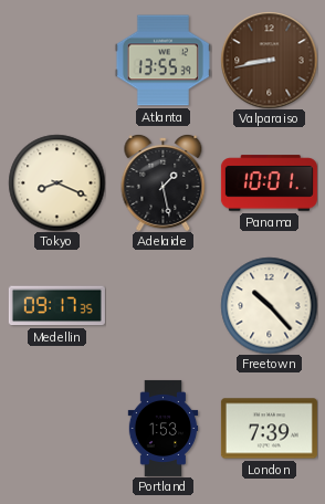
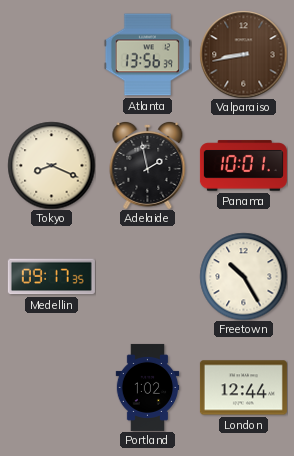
Atlanta: 13:55 -> 13:56 (147, 55)
Adelaide: 1:28 -> 1:58 (148, 165)
Freetown: 10:23 -> 10:25 (243, 276)
Portland: 1:53 -> 1:02 (148, 387)
London: 7:39 -> 12:44 (243, 388)
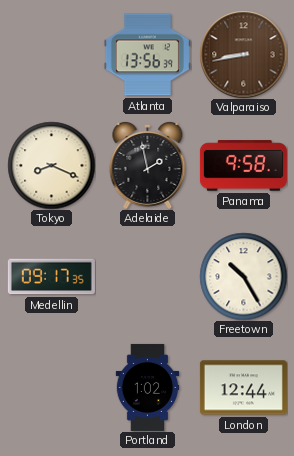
Panama: 10:01 -> 9:58 (243, 166)
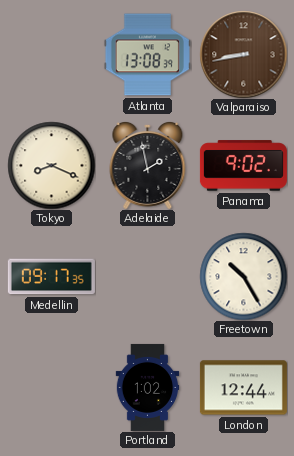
Atlanta: 13:56 -> 13:08 (147, 55)
Panama: 9:58 -> 9:02 (243, 166)
